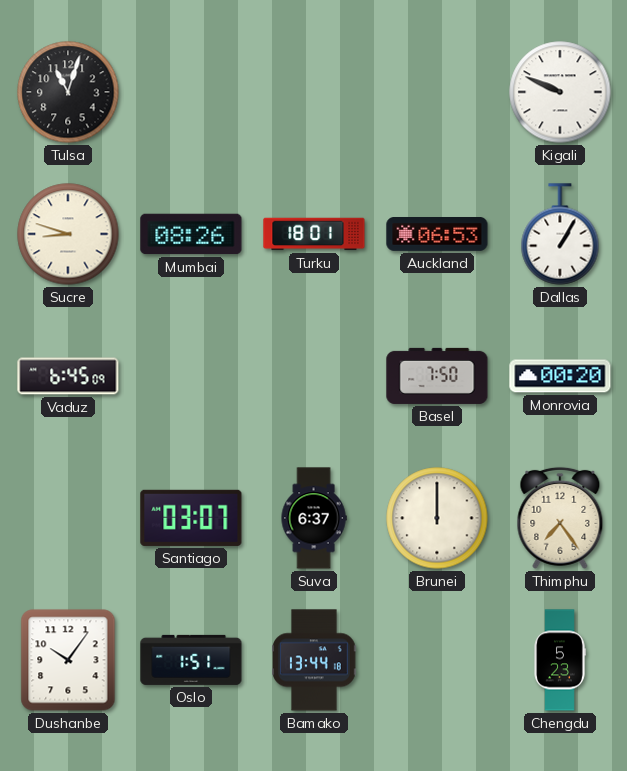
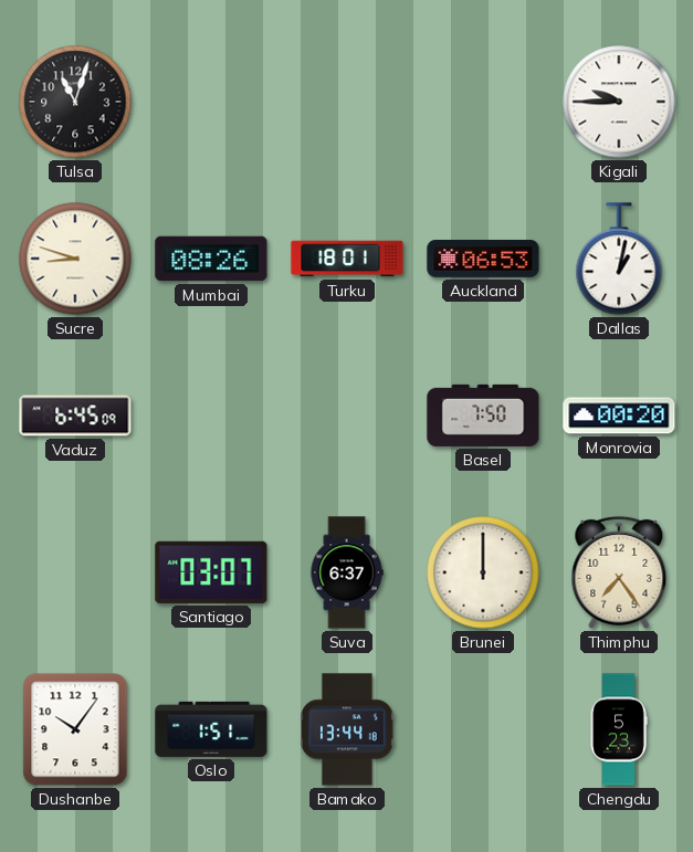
Kigali: 9:49 -> 9:45 (619, 102)
Dallas: 1:05 -> 1:02 (619, 259)
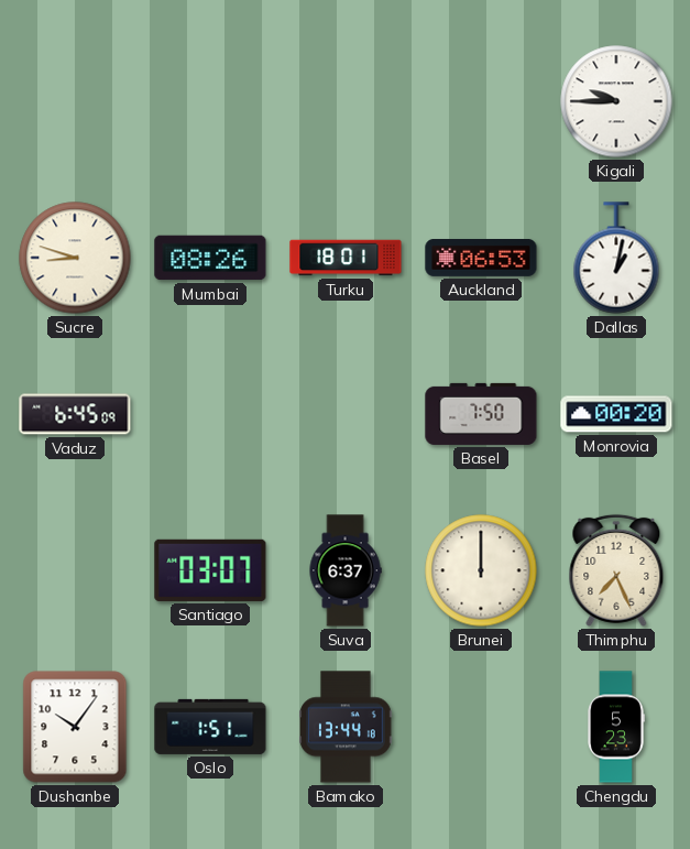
Tulsa: 11:03 -> none (75, 102)
Thimphu: 7:24 -> 7:26 (616, 570)
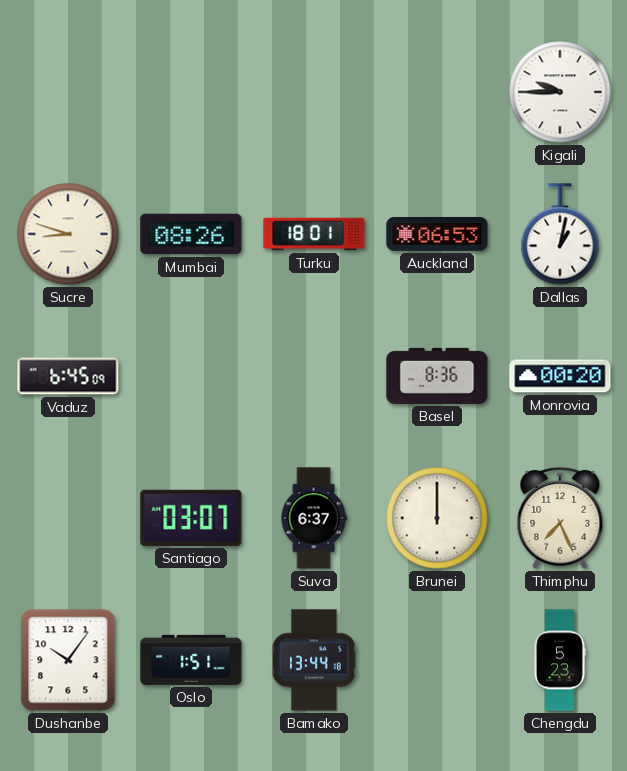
Basel: 7:50 -> 8:36 (437, 376)
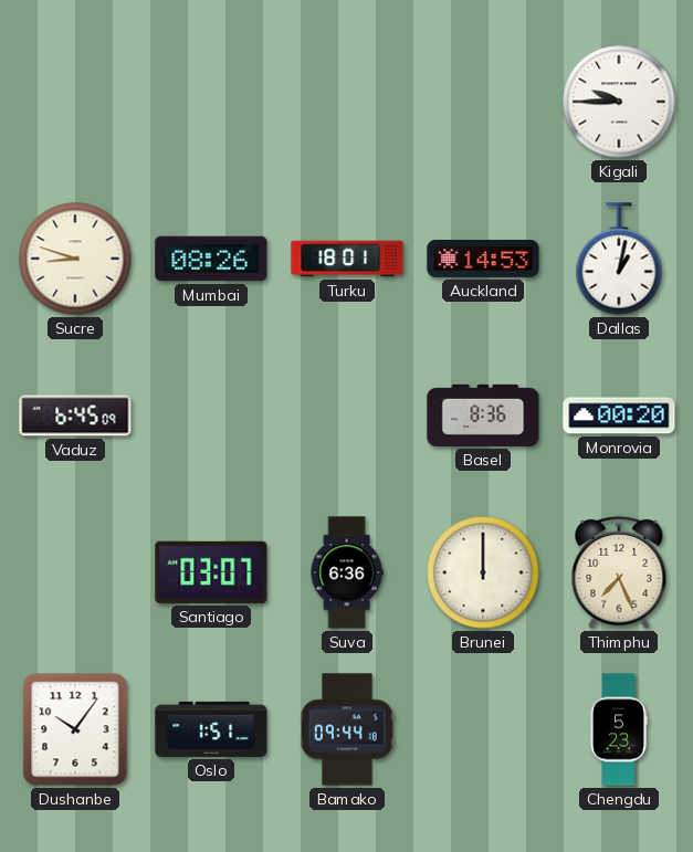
Auckland: 06:53 -> 14:53 (483, 260)
Suva: 6:37 -> 6:36 (347, 572)
Bamako: 13:44 -> 09:44 (347, 729)
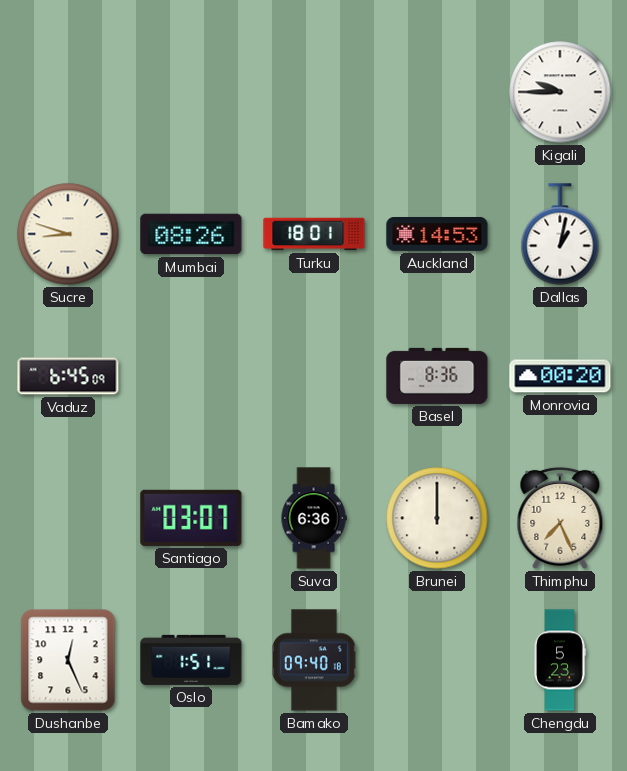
Dushanbe: 10:06 -> 12:26 (68, 660)
Bamako: 09:44 -> 09:40 (314, 660)
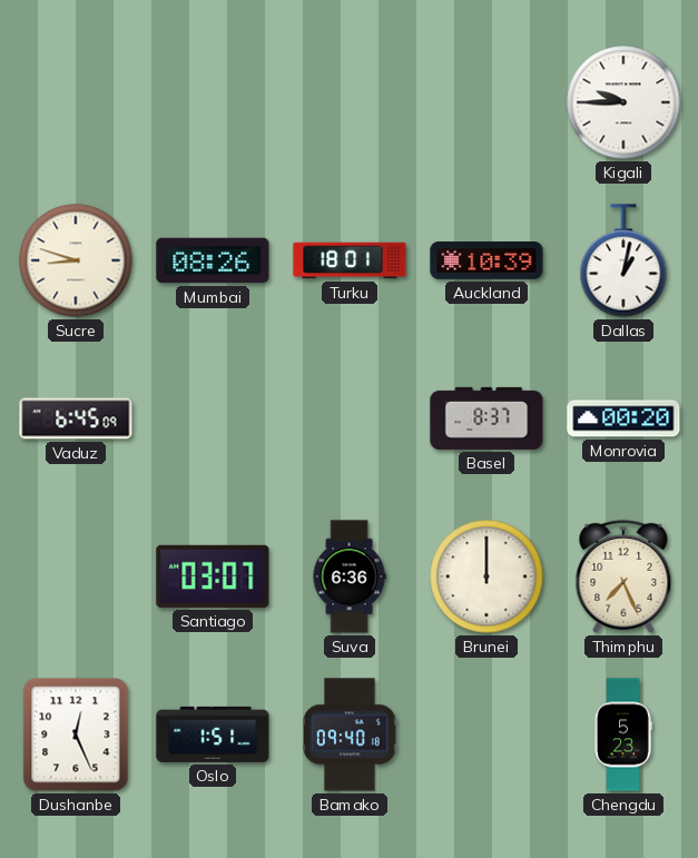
Auckland: 14:53 -> 10:39 (486, 262)
Basel: 8:36 -> 8:37 (486, 418)
